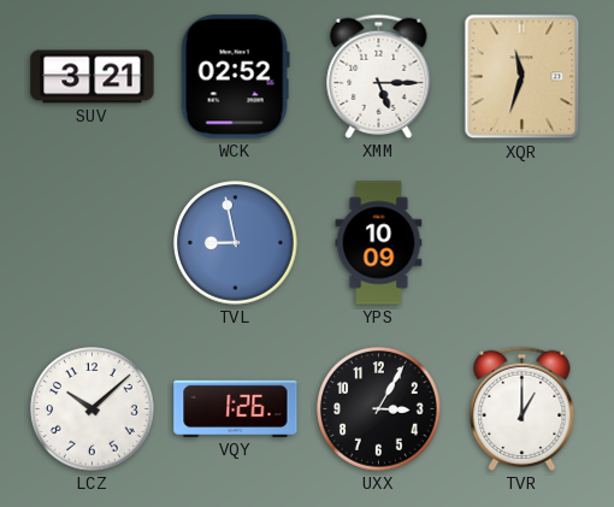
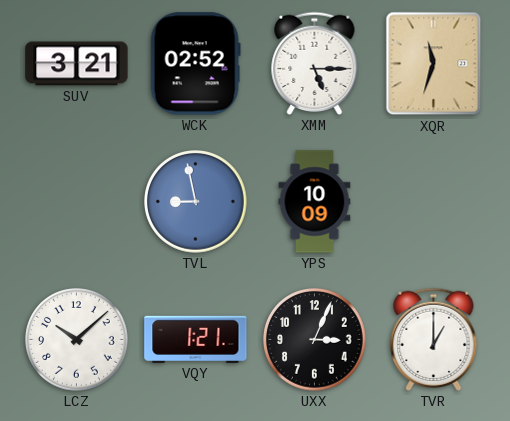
VQY: 1:26 -> 1:21 (196, 339)
UXX: 3:05 -> 3:04 (315, 340)
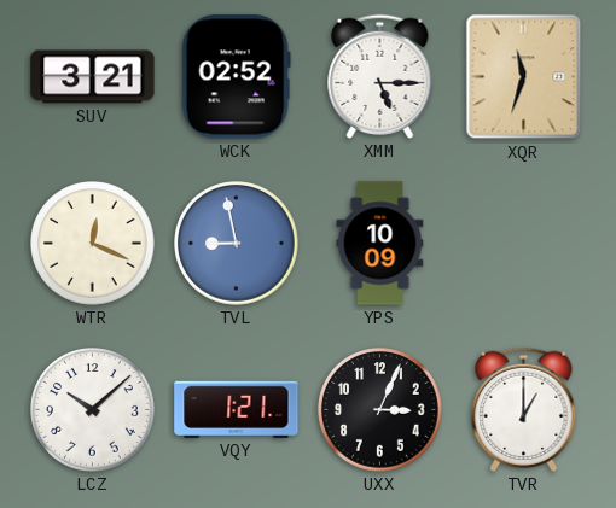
WTR: none -> 12:19 (93, 244)
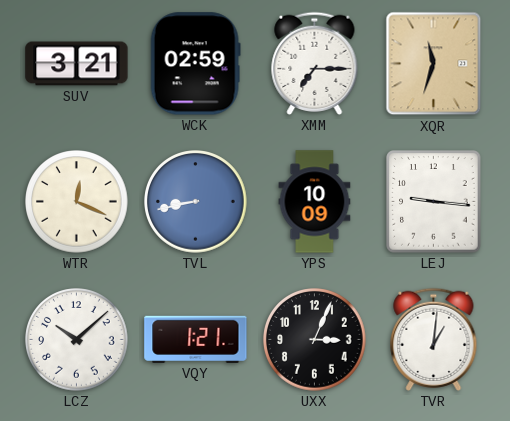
WCK: 02:52 -> 02:59 (195, 64)
XMM: 5:15 -> 7:15 (315, 63)
TVL: 8:58 -> 8:43 (196, 202)
LEJ: none -> 9:16 (434, 202)
TVR: 1:00 -> 1:01 (434, 339)
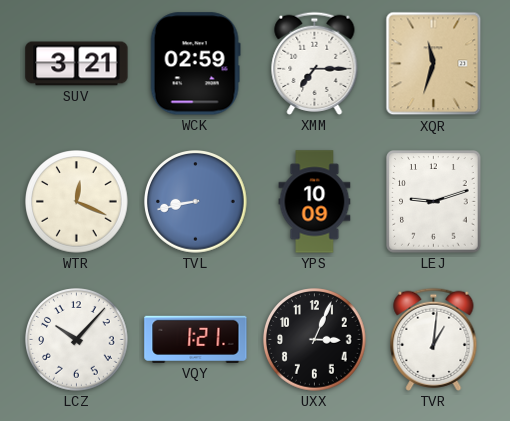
LEJ: 9:16 -> 9:12 (434, 202)
LCZ: 10:08 -> 10:07 (77, 340)
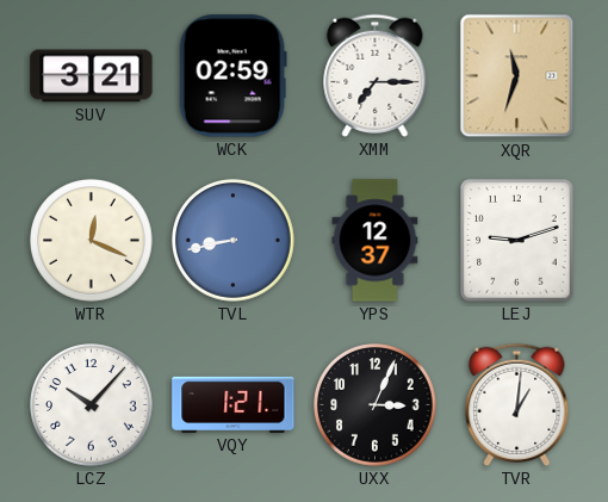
YPS: 10:09 -> 12:37 (376, 241)
